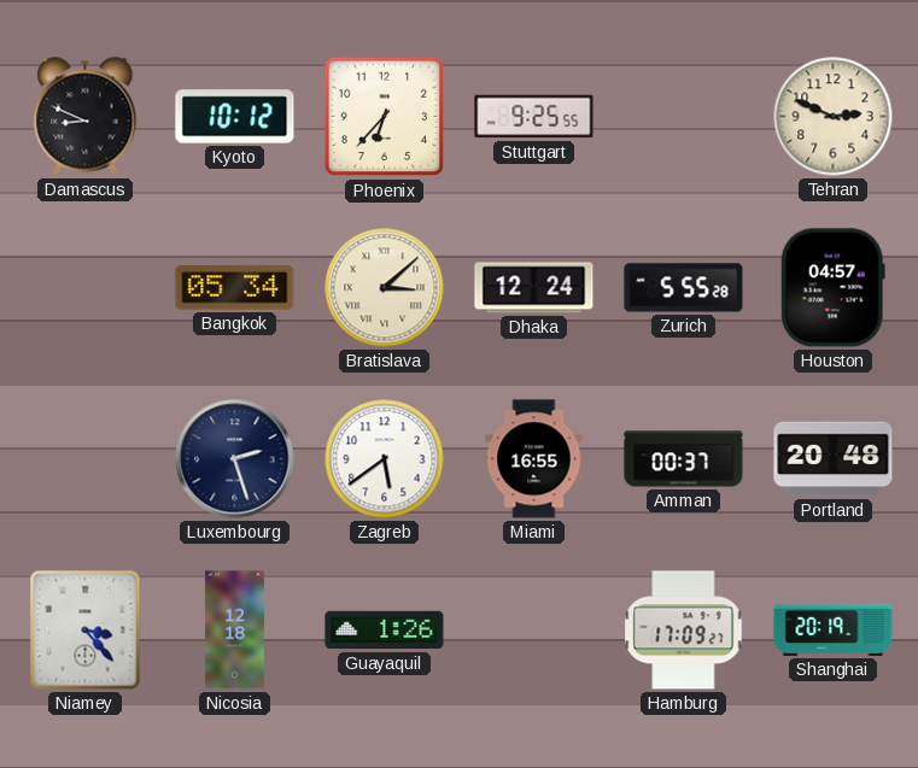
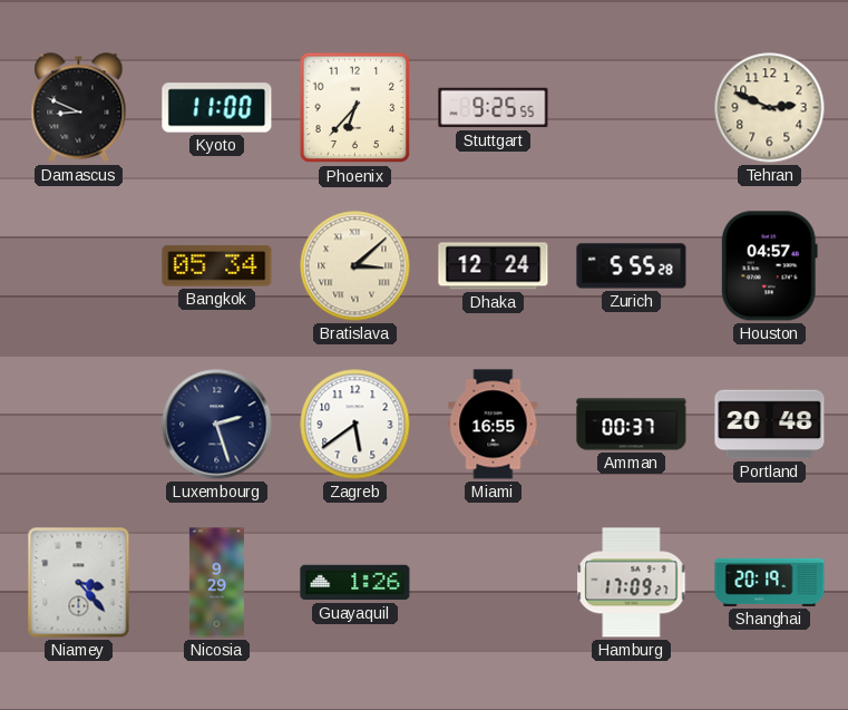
Kyoto: 10:12 -> 11:00 (217, 108)
Nicosia: 12:18 -> 9:29 (216, 583)
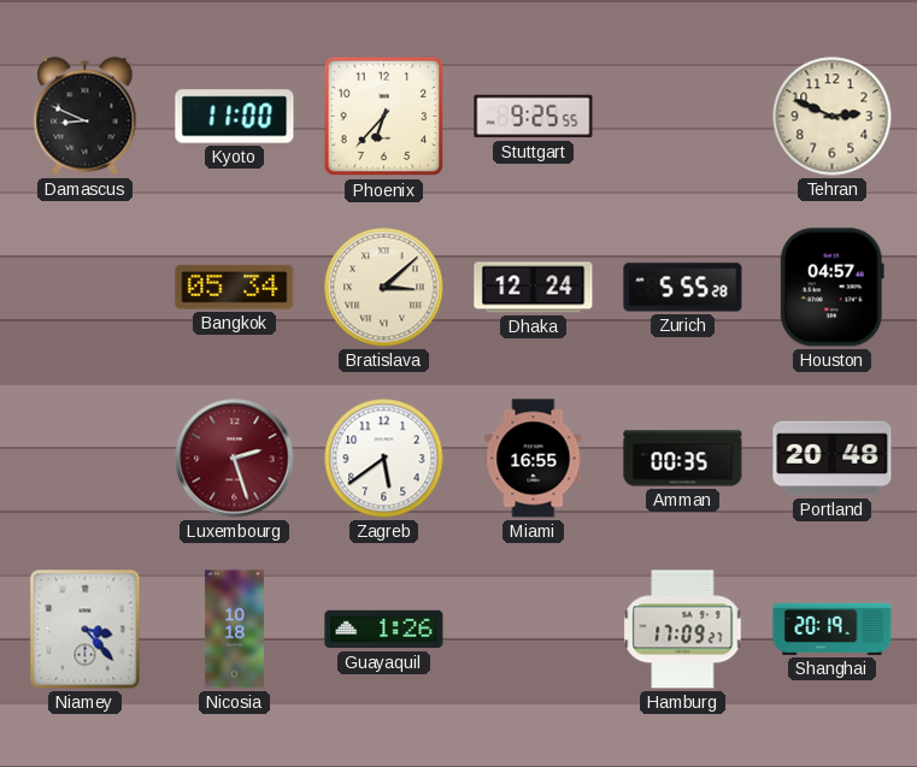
Luxembourg dial: navy -> burgundy (235, 459)
Amman: 00:37 -> 00:35 (683, 459)
Nicosia: 9:29 -> 10:18 (234, 630)
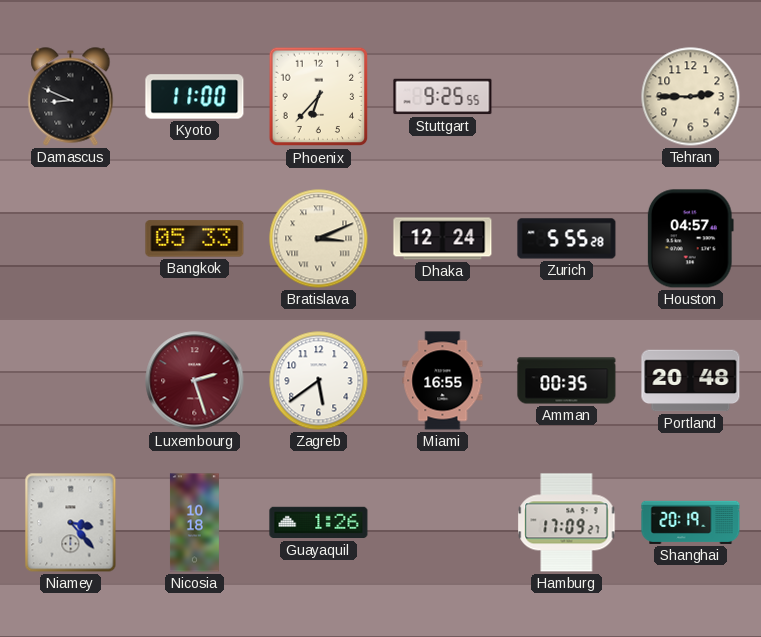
Tehran: 2:49 -> 2:45 (691, 97)
Bangkok: 05:34 -> 05:33 (195, 239)
Bratislava: 3:08 -> 3:11 (319, 239)
